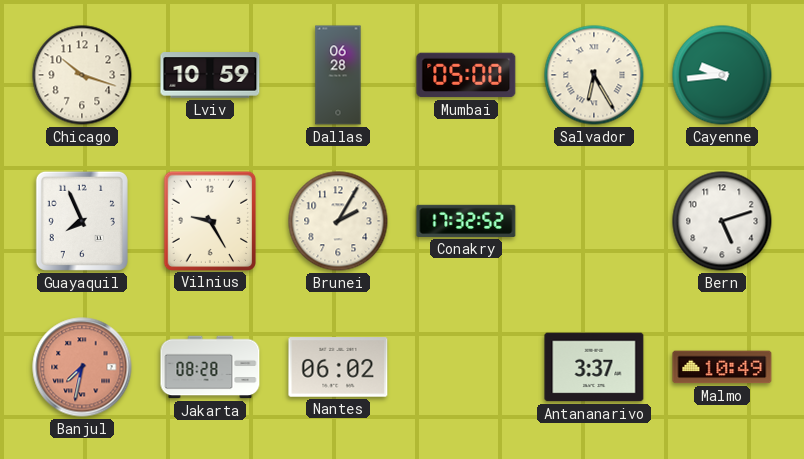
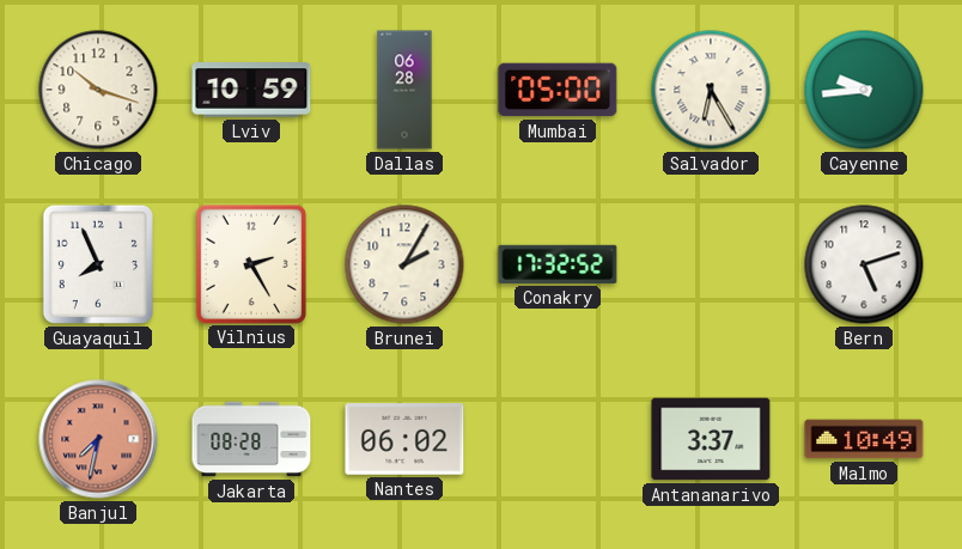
Vilnius: 9:25 -> 2:25 (250, 263)
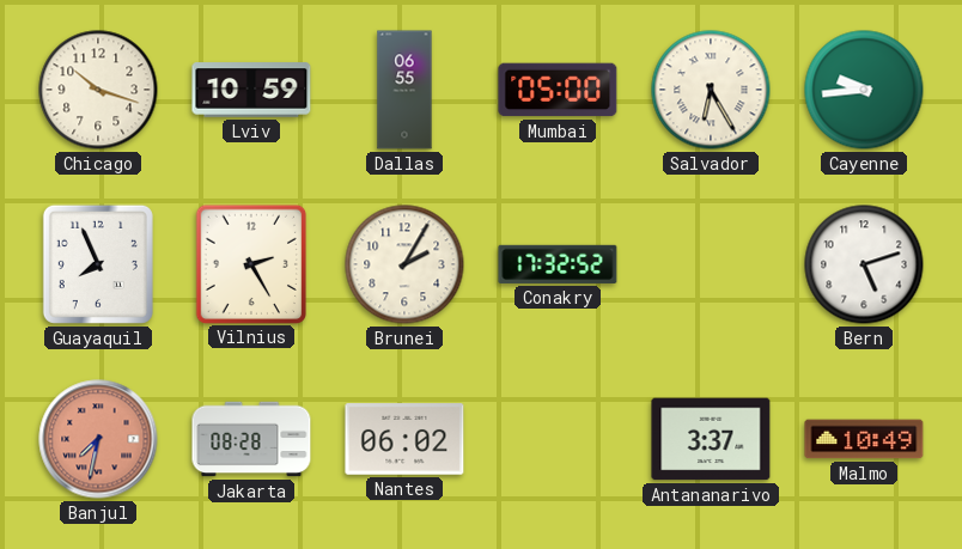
Dallas: 06:28 -> 06:55 (404, 90)
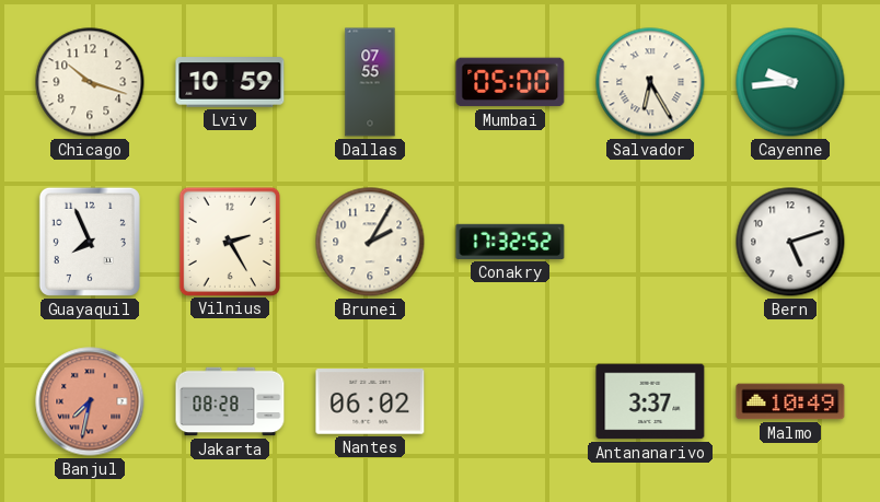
Dallas: 06:55 -> 07:55 (370, 82)
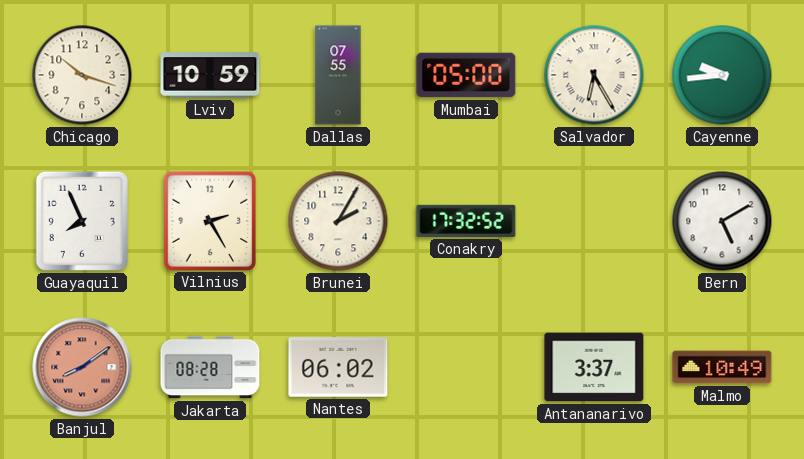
Bern: 5:12 -> 5:10 (722, 221)
Banjul: 7:32 -> 8:09 (82, 367)
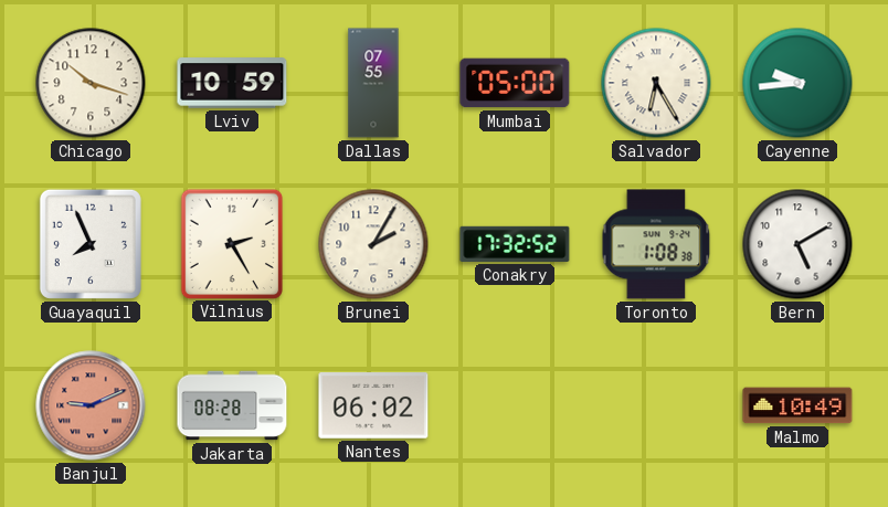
Toronto: none -> 1:08 (656, 244)
Banjul: 8:09 -> 9:11 (91, 405)
Antananarivo: 3:37 -> none (594, 367)
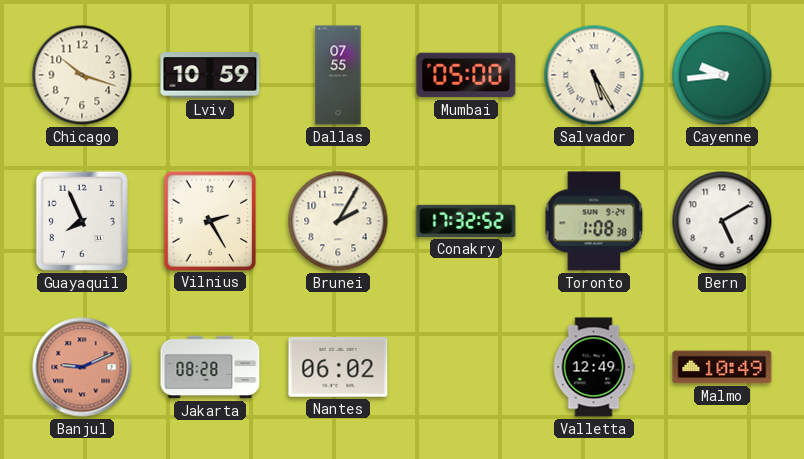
Salvador: 6:25 -> 5:25 (594, 75)
Valletta: none -> 12:49 (594, 367)
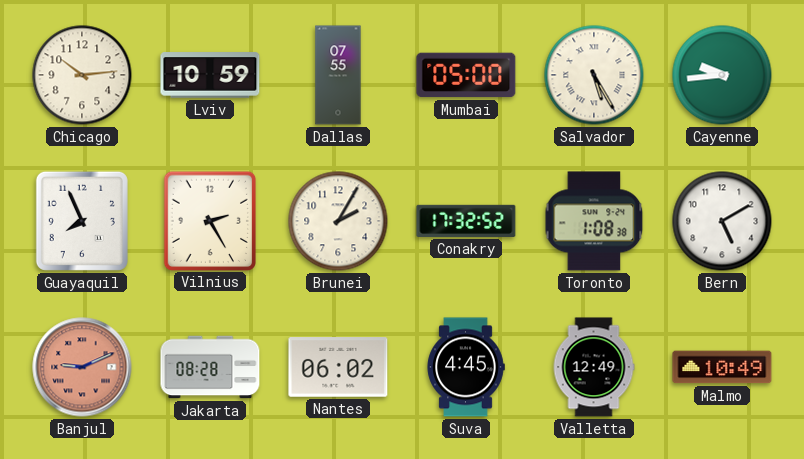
Chicago: 10:18 -> 10:14 (82, 75)
Suva: none -> 4:45 (466, 367)
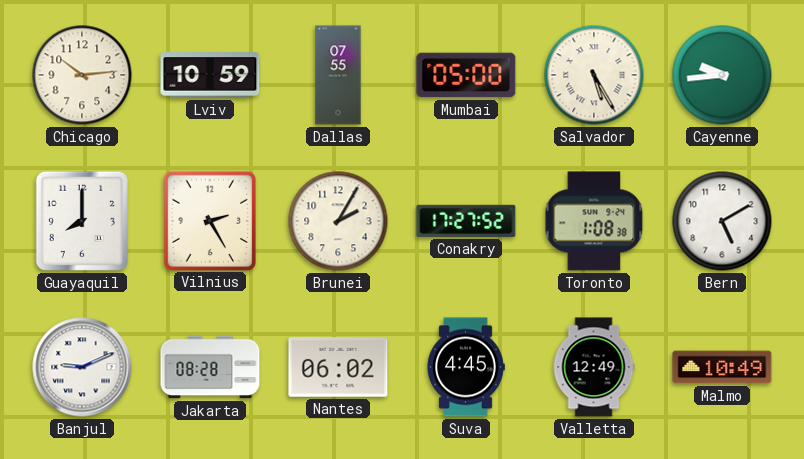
Guayaquil: 7:56 -> 8:00 (82, 221)
Conakry: 17:32 -> 17:27 (466, 221)
Banjul dial: salmon -> white (82, 367)
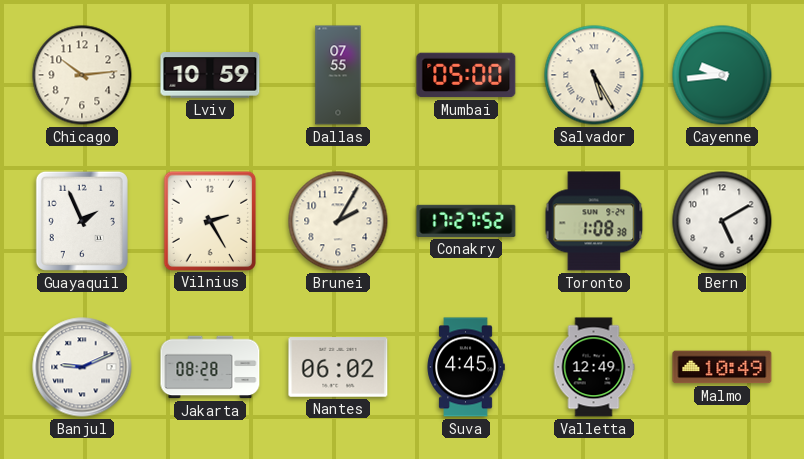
Guayaquil: 8:00 -> 1:56 (82, 221)
